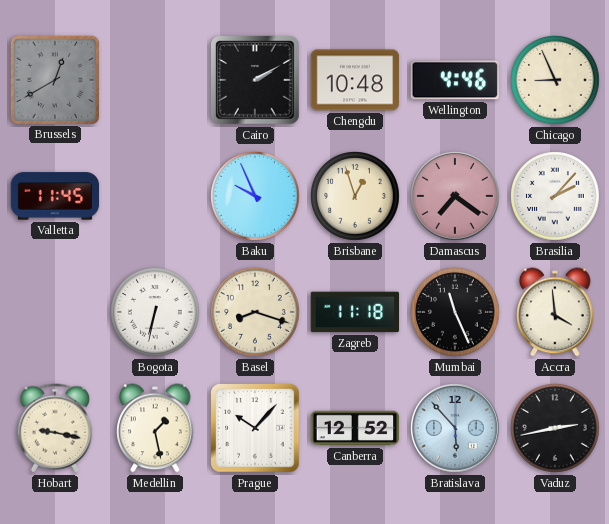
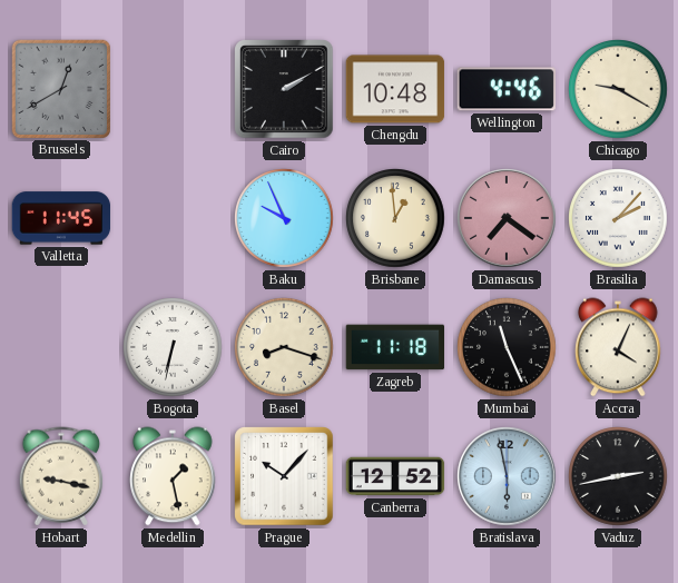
Chicago: 8:56 -> 9:20 (618, 89)
Brisbane: 12:57 -> 12:59 (395, 218)
Accra: 3:59 -> 4:04 (618, 347)
Bratislava: 5:53 -> 5:58 (507, 476)
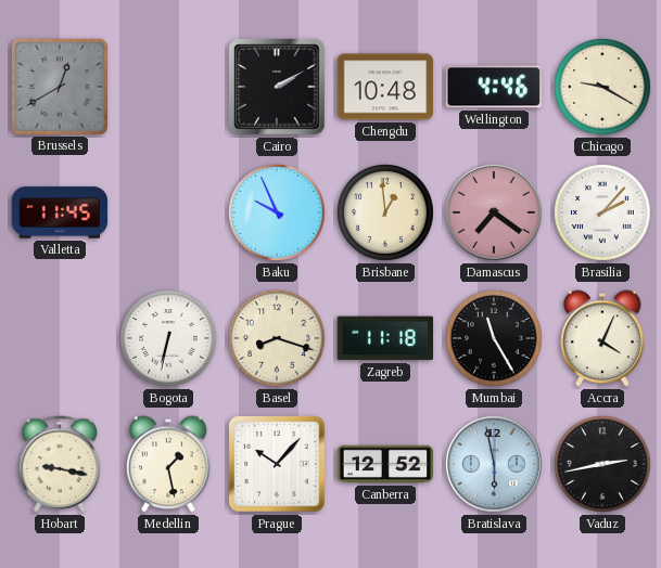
Mumbai: 11:26 -> 11:25 (494, 338)
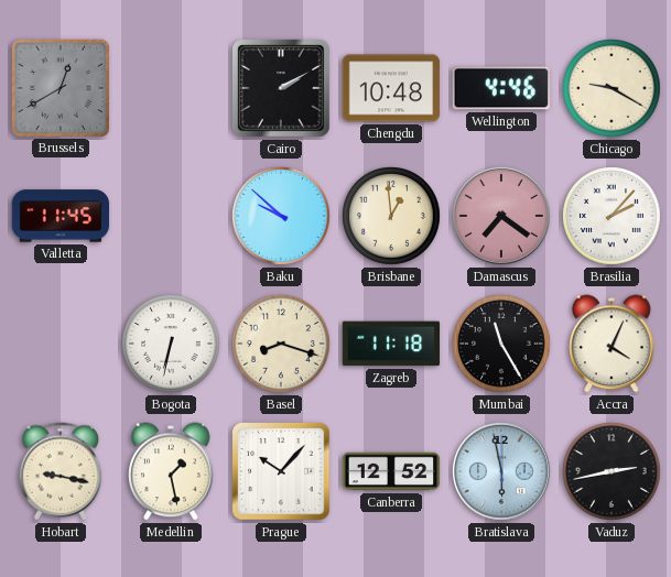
Baku: 9:56 -> 9:52 (281, 216)
